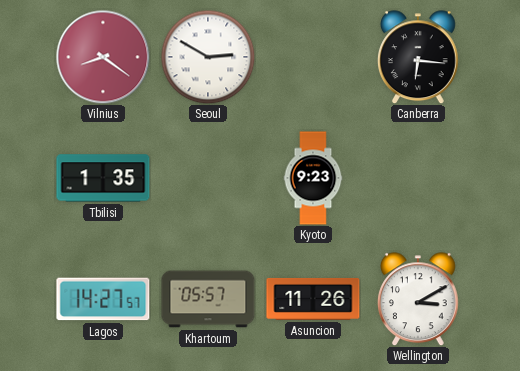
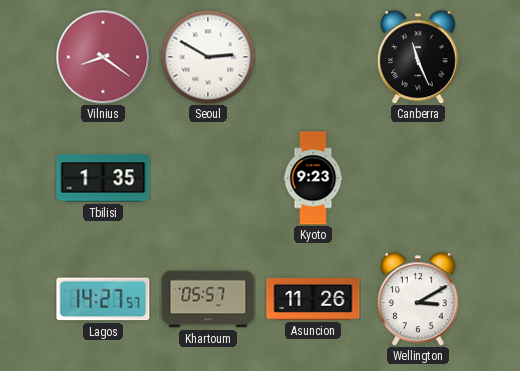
Canberra: 6:16 -> 11:26 (418, 57)
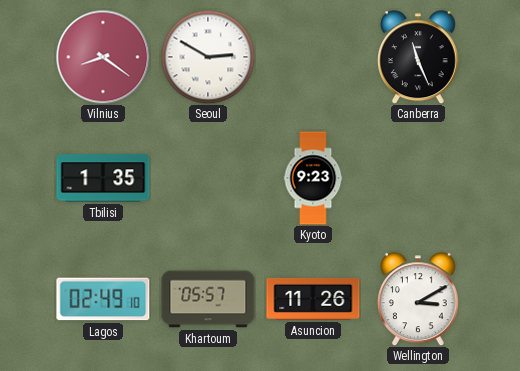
Lagos: 14:27 -> 02:49 (103, 299)
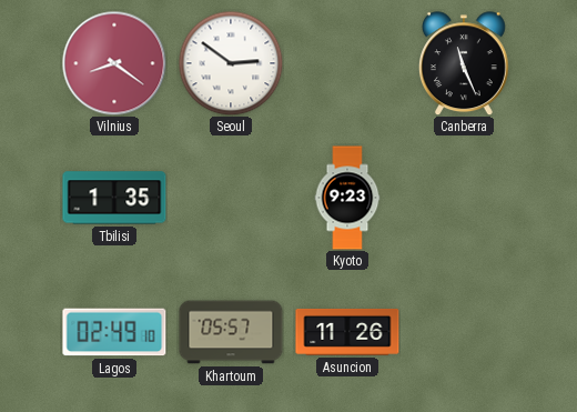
Seoul: 2:50 -> 2:51 (231, 63)
Wellington: 3:10 -> none (418, 299)
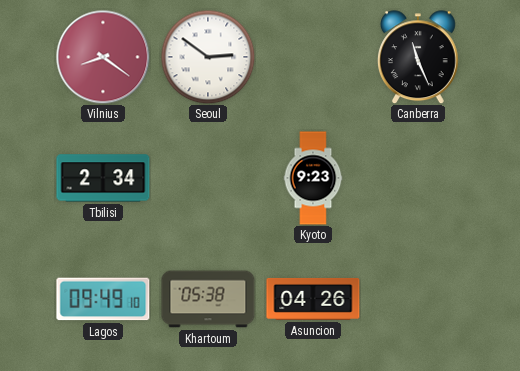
Tbilisi: 1:35 -> 2:34 (103, 178)
Lagos: 02:49 -> 09:49 (103, 299)
Khartoum: 05:57 -> 05:38 (208, 299)
Asuncion: 11:26 -> 04:26 (313, 299)
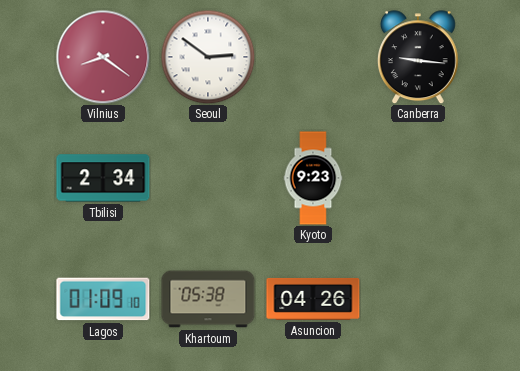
Canberra: 11:26 -> 9:16 (418, 57)
Lagos: 09:49 -> 01:09 (103, 299)
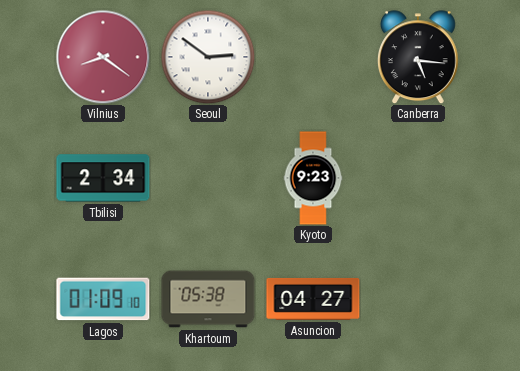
Canberra: 9:16 -> 5:16 (418, 57)
Asuncion: 04:26 -> 04:27 (313, 299)
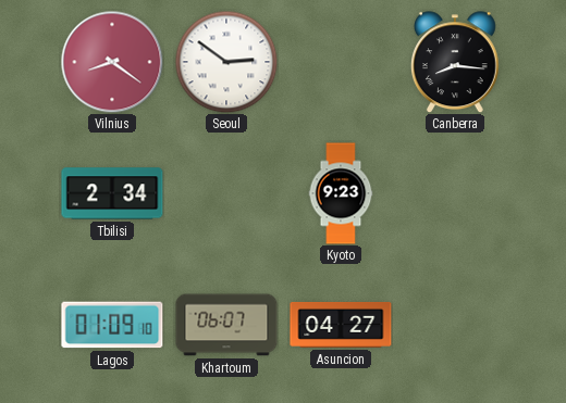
Canberra: 5:16 -> 8:16 (455, 62)
Khartoum: 05:38 -> 06:07 (226, 325)
